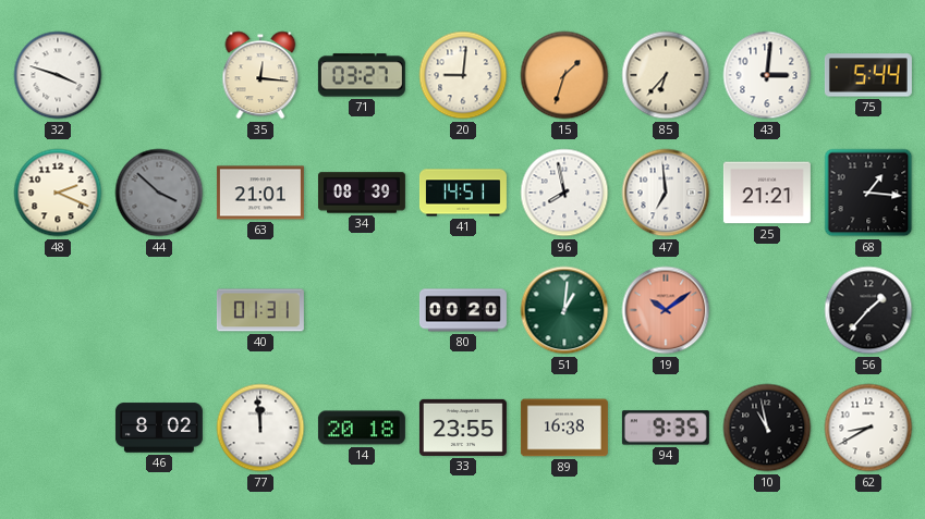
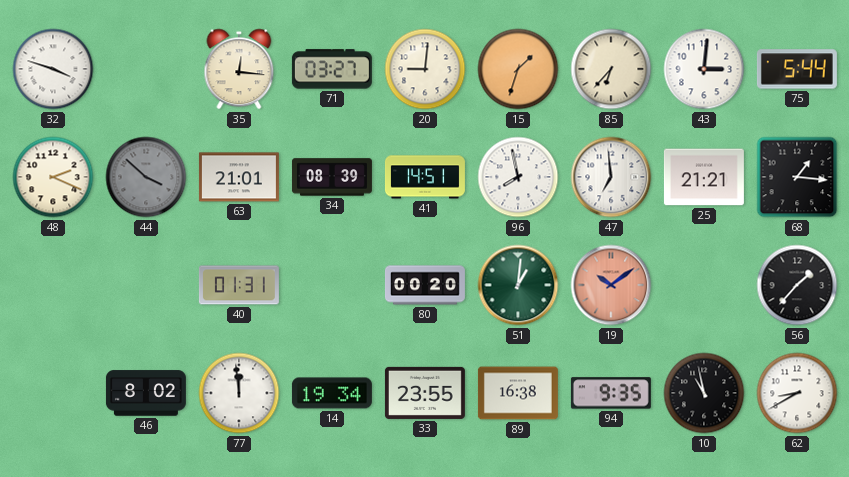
14: 20:18 -> 19:34 (332, 393)
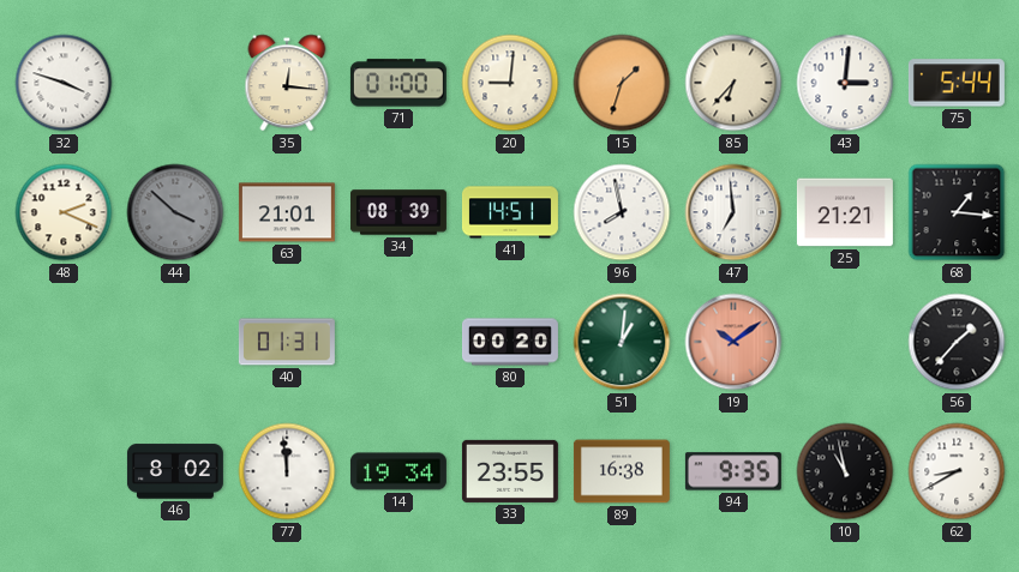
71: 03:27 -> 01:00 (398, 83)
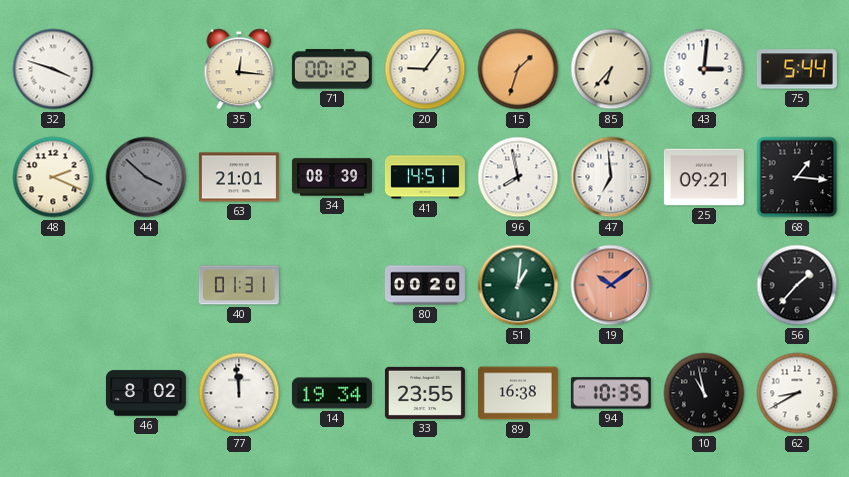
71: 01:00 -> 00:12 (332, 69)
20: 9:01 -> 9:06 (425, 69)
25: 21:21 -> 09:21 (704, 177)
94: 9:35 -> 10:35 (611, 393)
